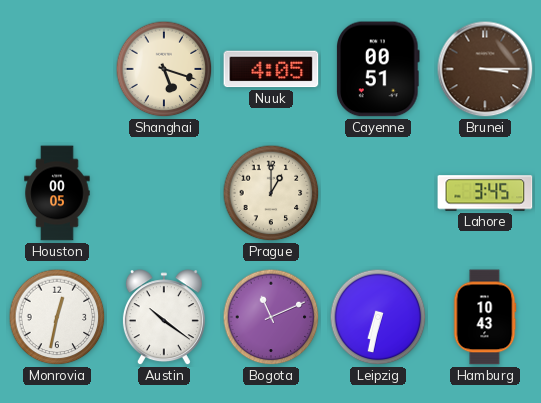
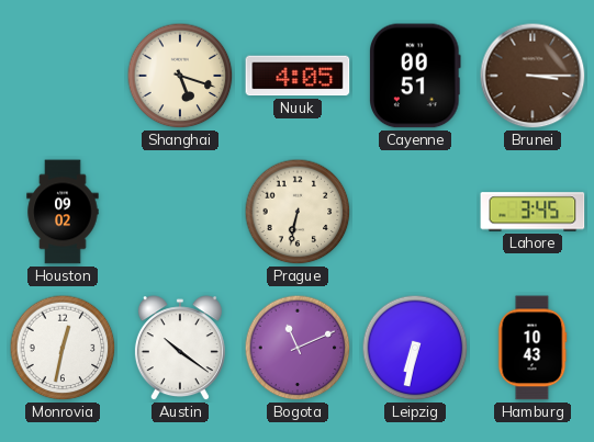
Houston: 00:05 -> 09:02 (63, 212)
Prague: 1:00 -> 6:32 (298, 212)
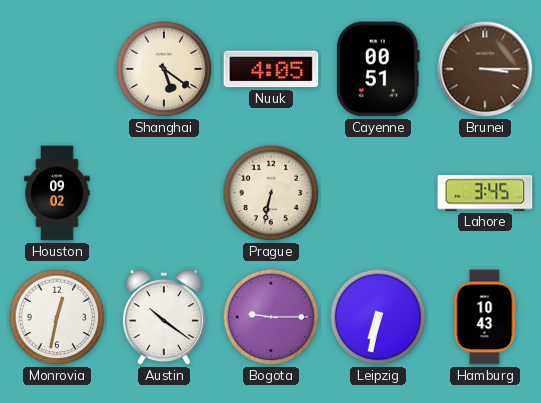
Shanghai: 5:18 -> 5:21 (164, 69)
Bogota: 11:11 -> 9:15 (271, 317)
